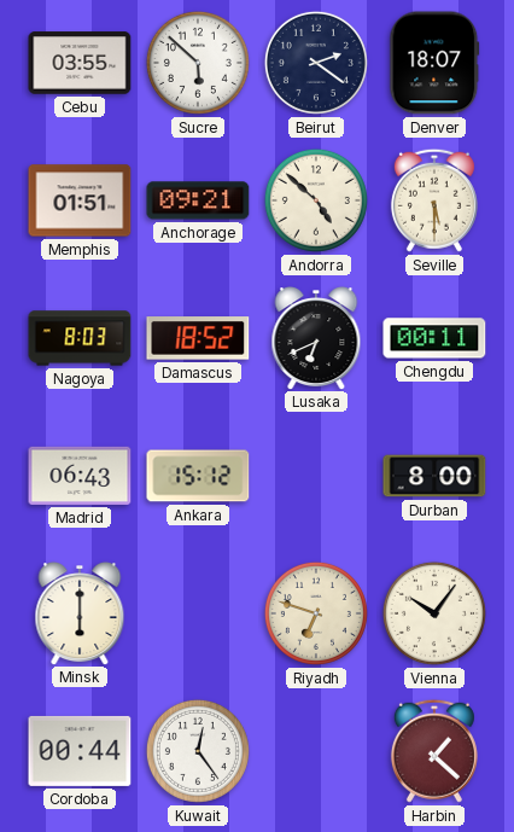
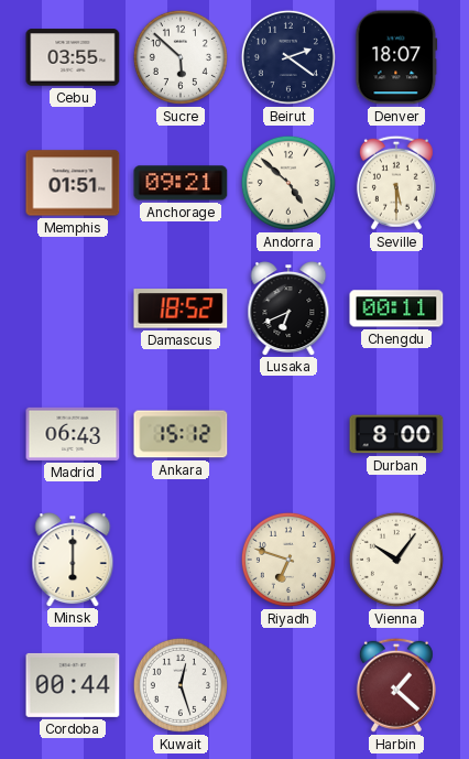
Nagoya: 8:03 -> none (80, 338)
Kuwait: 12:24 -> 12:27 (181, 685)
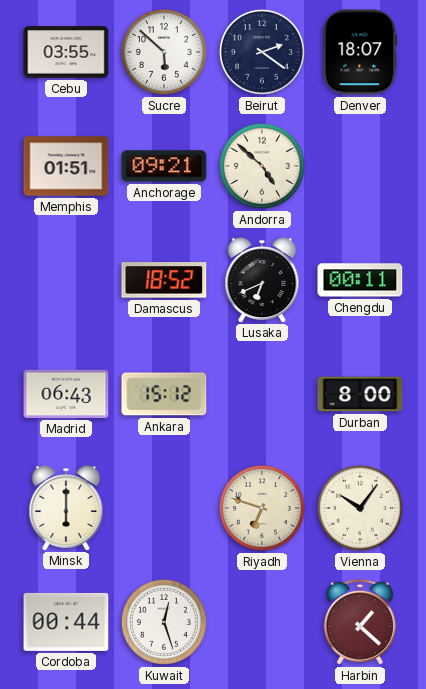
Seville: 5:30 -> none (396, 183)
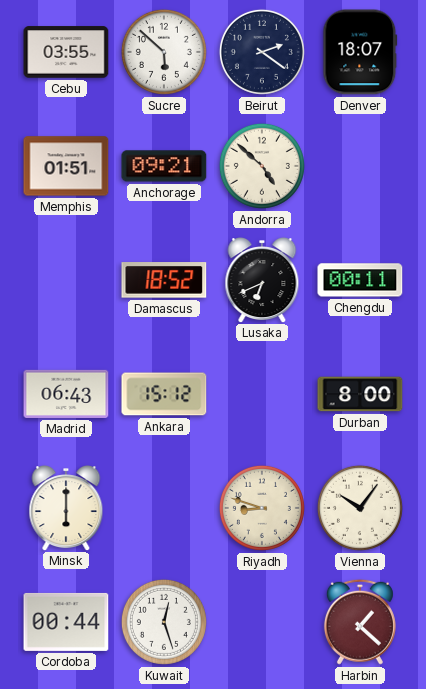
Riyadh: 6:48 -> 8:48 (262, 508)
